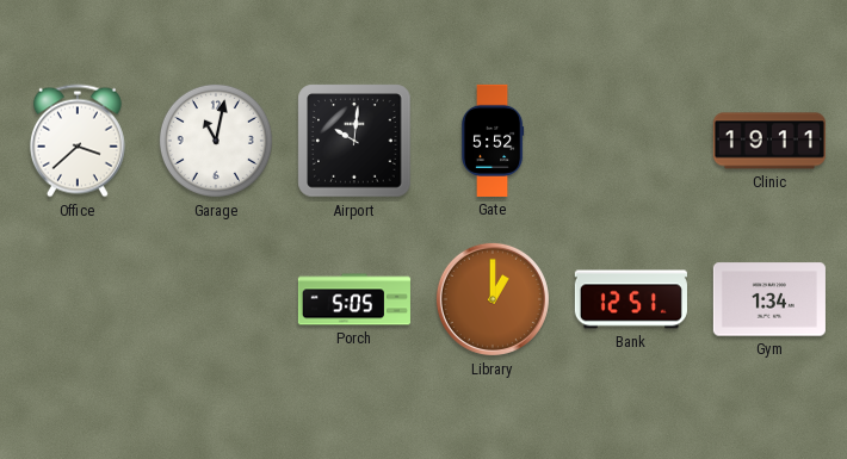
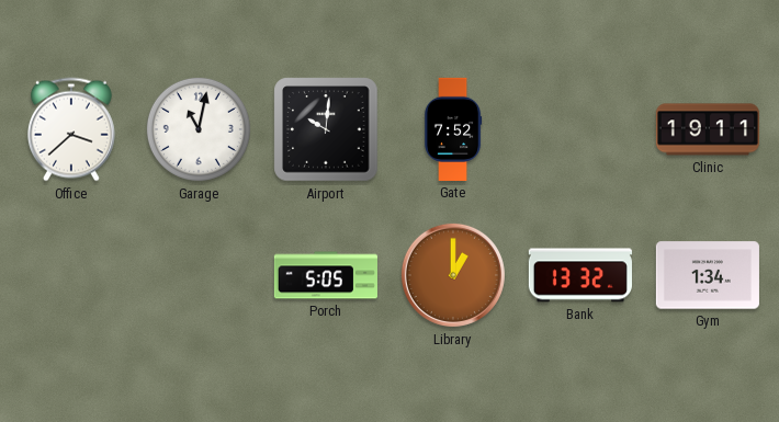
Gate: 5:52 -> 7:52 (453, 129)
Bank: 12:51 -> 13:32 (580, 275)
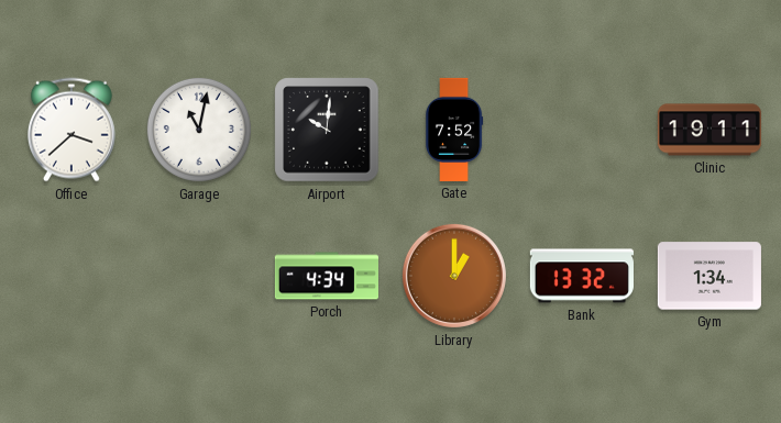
Porch: 5:05 -> 4:34 (327, 276)
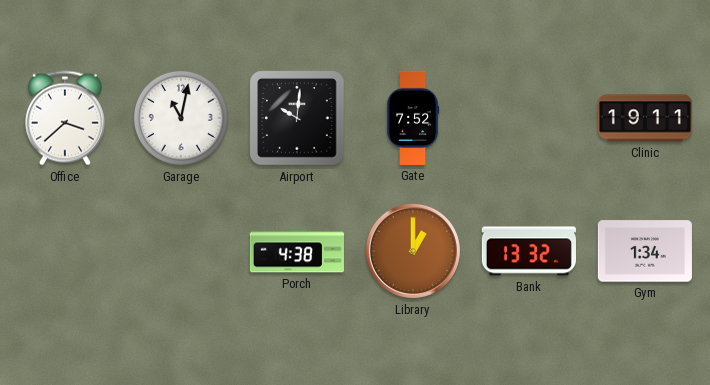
Porch: 4:34 -> 4:38 (297, 251)
